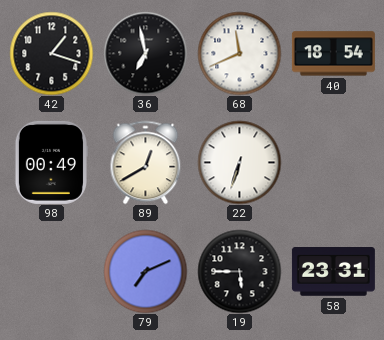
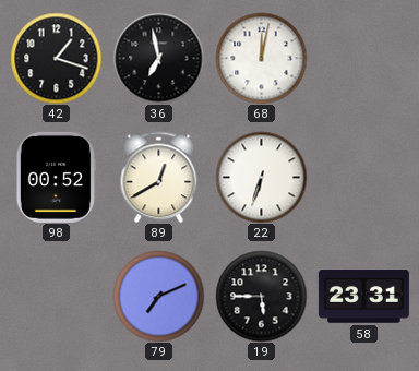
68: 11:41 -> 12:02 (261, 58)
40: 18:54 -> none (333, 54)
98: 00:49 -> 00:52 (56, 177)
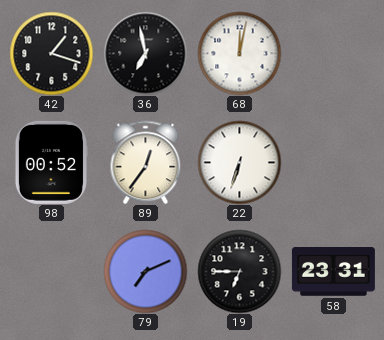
89: 12:40 -> 12:36 (146, 162)
19: 5:45 -> 6:45 (239, 271)
